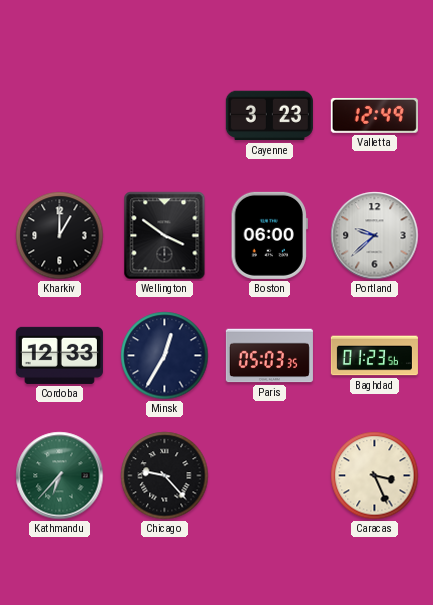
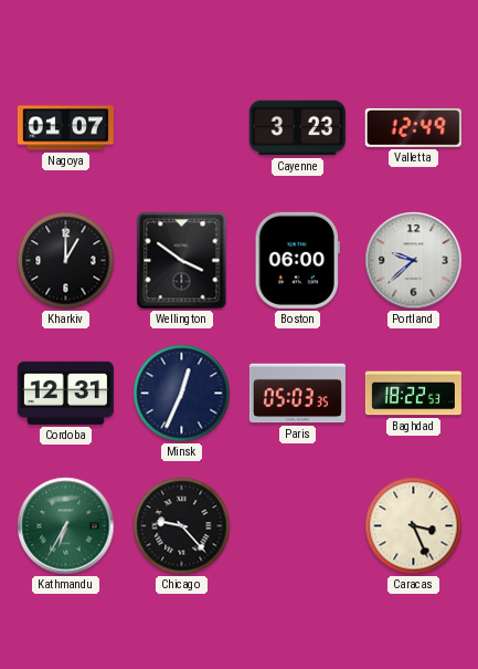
Nagoya: none -> 01:07 (65, 128)
Cordoba: 12:33 -> 12:31 (65, 393)
Minsk: 12:35 -> 12:34 (182, 394)
Baghdad: 01:23 -> 18:22 (413, 394)
Kathmandu: 6:37 -> 6:35 (66, 526)
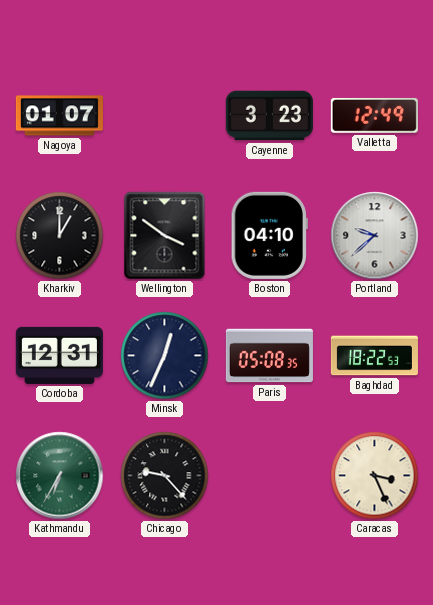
Boston: 06:00 -> 04:10 (269, 235)
Paris: 05:03 -> 05:08 (269, 356)
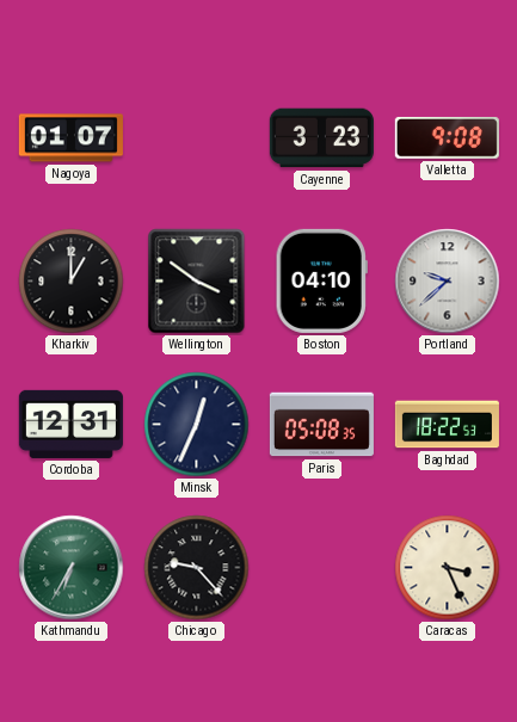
Valletta: 12:49 -> 9:08 (447, 137)
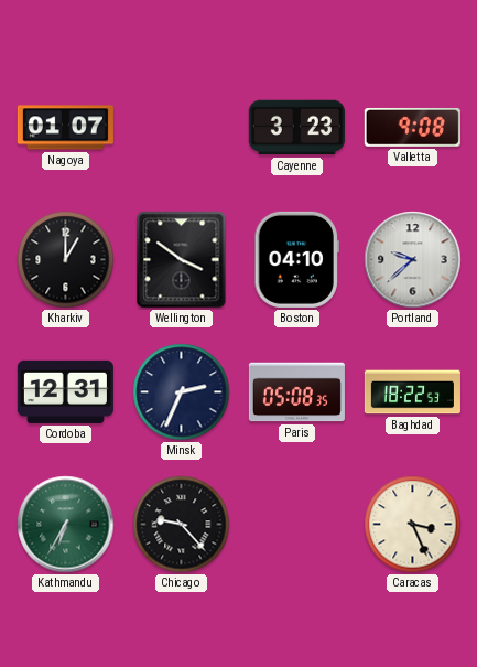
Minsk: 12:34 -> 2:34 (182, 392)
